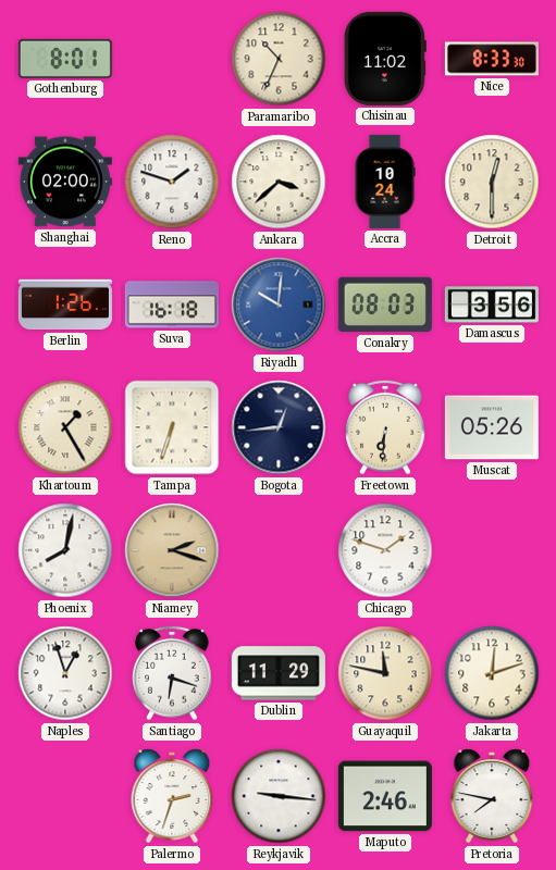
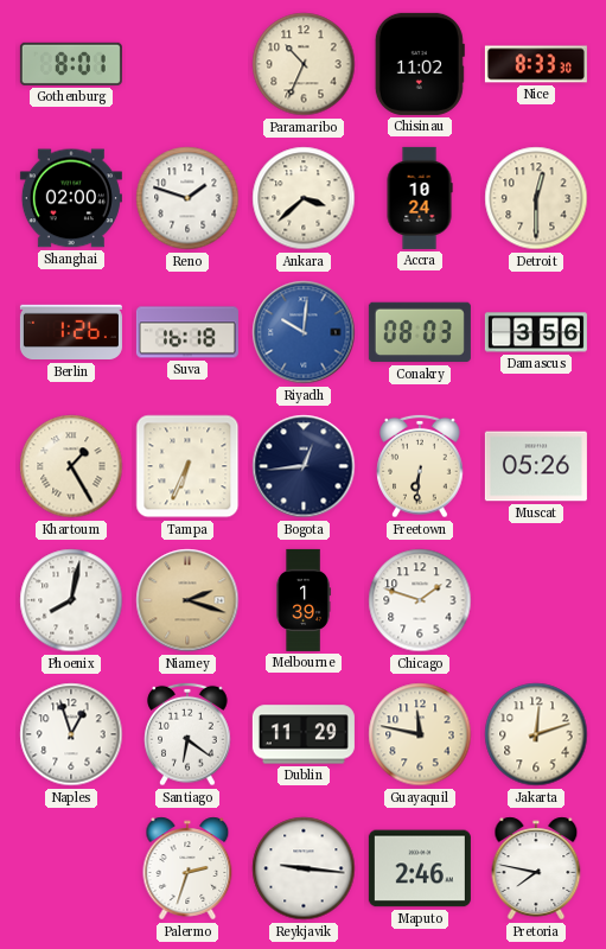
Tampa: 6:33 -> 6:34 (187, 466)
Melbourne: none -> 1:39 (304, 600)
Santiago: 6:18 -> 6:21 (187, 734)
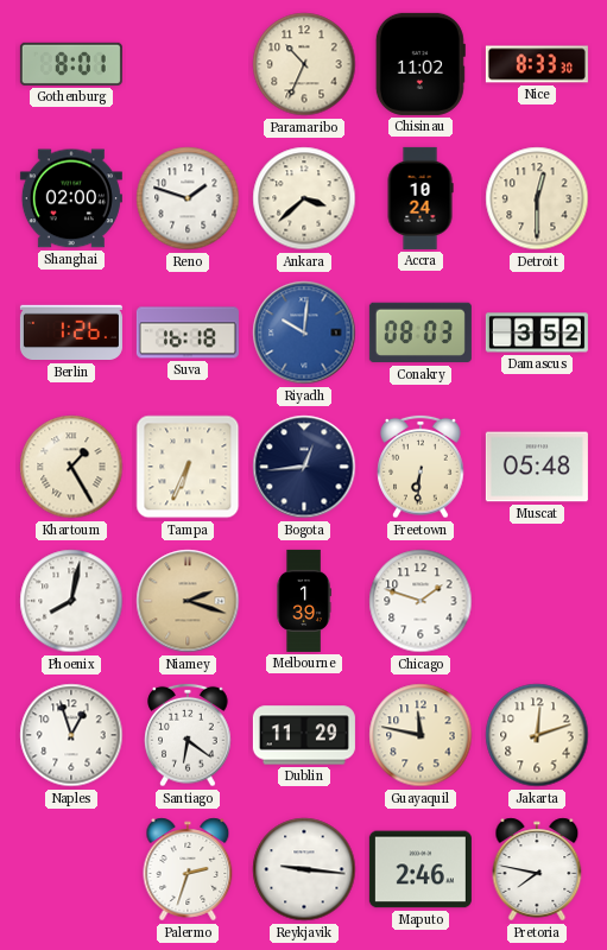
Damascus: 3:56 -> 3:52 (537, 332)
Muscat: 05:26 -> 05:48 (537, 467)
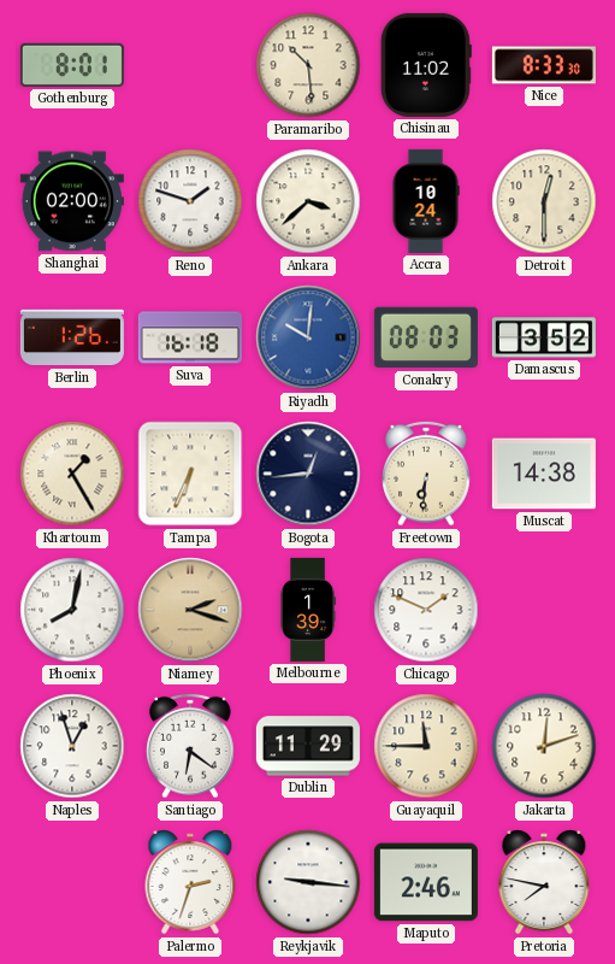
Paramaribo: 10:34 -> 10:29 (308, 65)
Muscat: 05:48 -> 14:38 (544, 474)
Chicago: 1:48 -> 1:49 (426, 610)
Guayaquil: 11:47 -> 11:45 (426, 746)
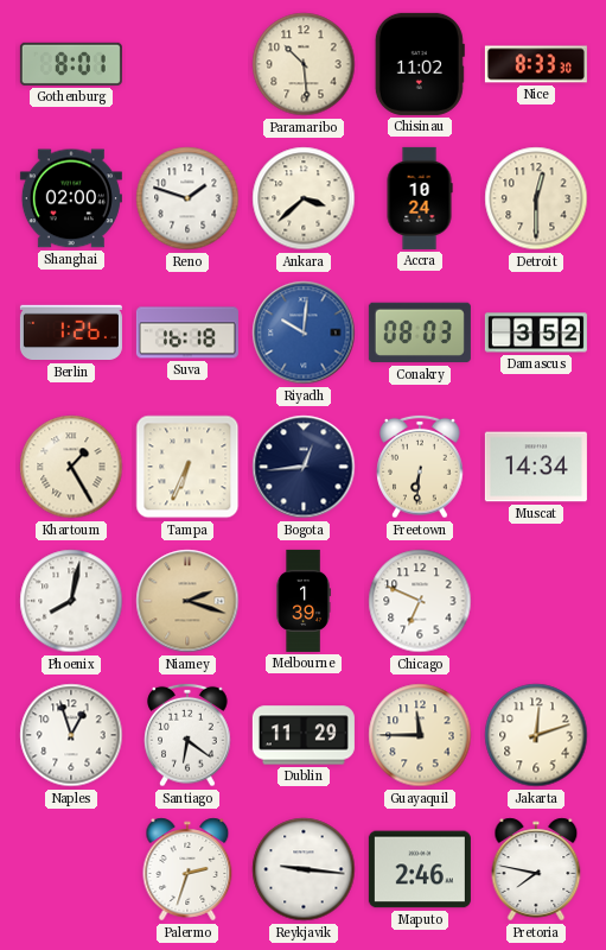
Muscat: 14:38 -> 14:34 (536, 467)
Chicago: 1:49 -> 6:49 (420, 601)
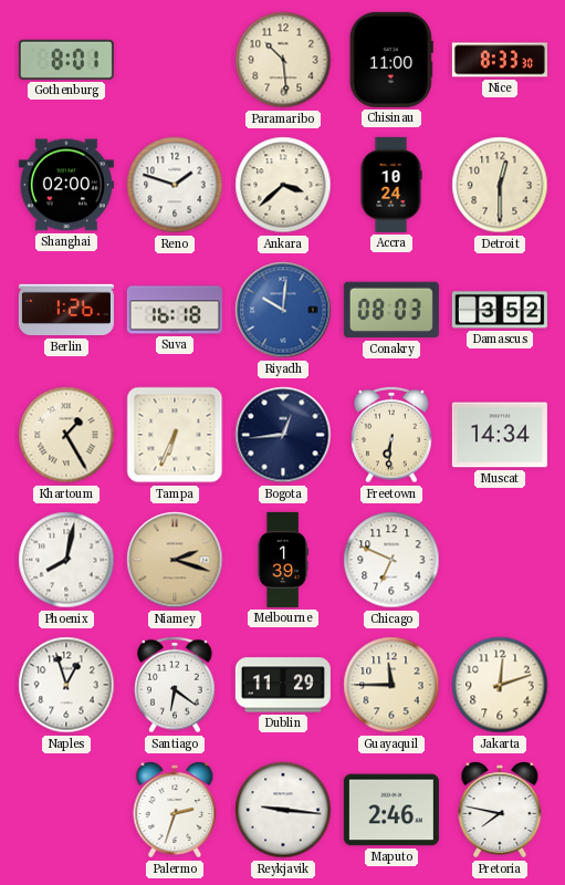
Chisinau: 11:02 -> 11:00 (391, 60)
